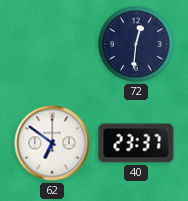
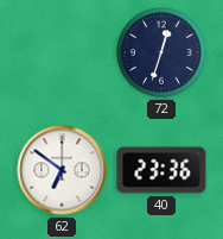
72: 12:31 -> 12:33 (161, 52)
40: 23:37 -> 23:36 (161, 170)
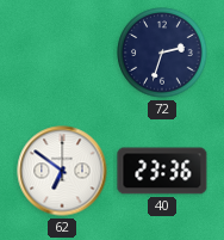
72: 12:33 -> 2:33 (162, 53)
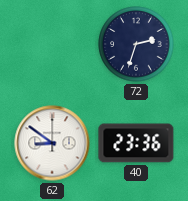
62: 6:51 -> 8:51 (52, 143)
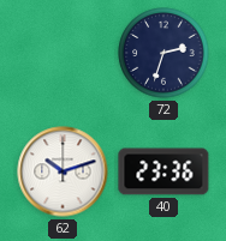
62: 8:51 -> 10:12 (63, 171)
